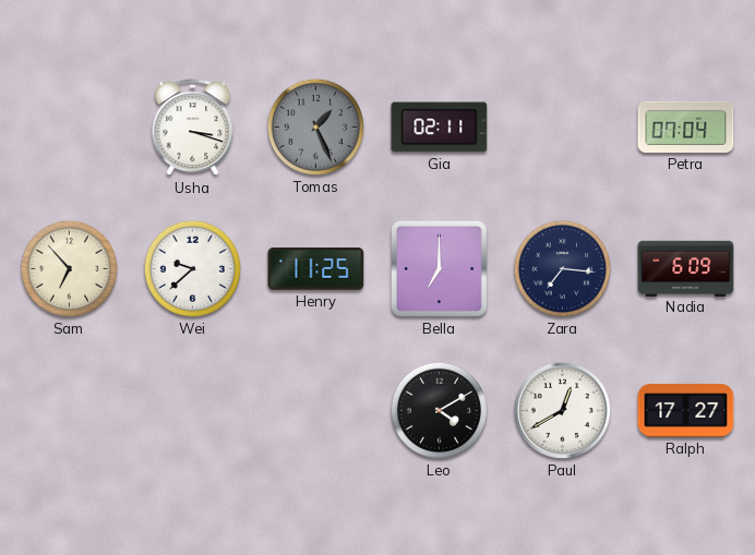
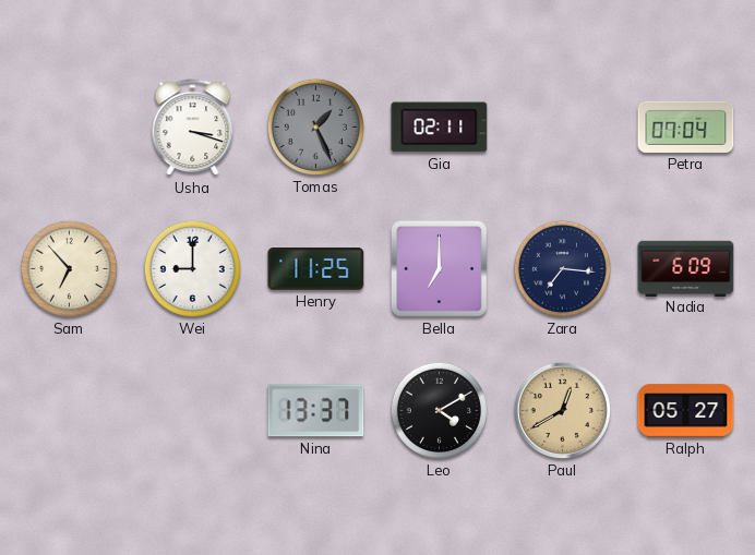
Wei: 9:38 -> 9:00 (192, 268)
Nina: none -> 13:37 (316, 411)
Paul dial: white -> champagne (562, 410)
Ralph: 17:27 -> 05:27 (686, 411)
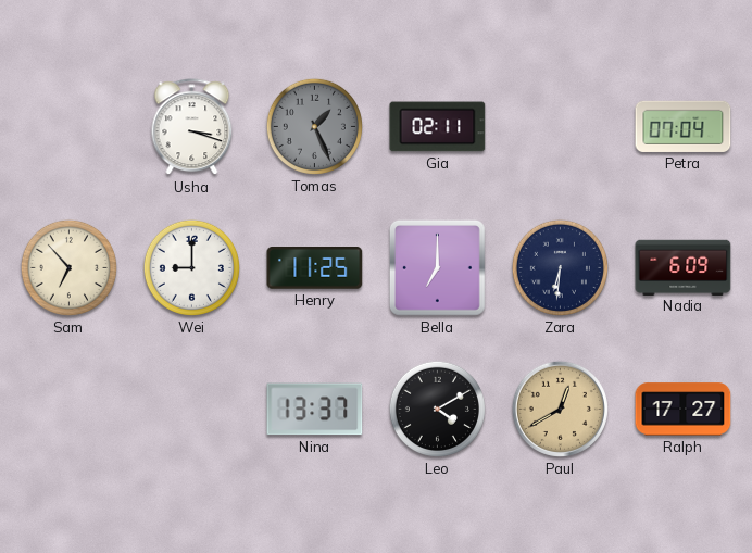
Zara: 7:16 -> 6:31 (560, 267)
Ralph: 05:27 -> 17:27 (684, 410)
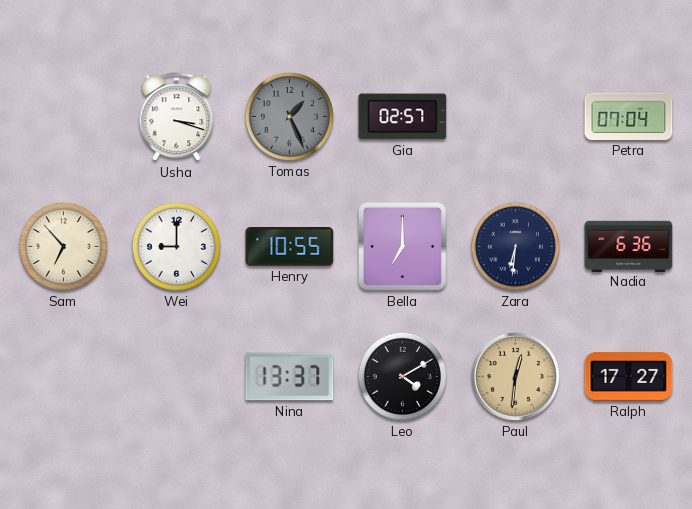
Gia: 02:11 -> 02:57 (403, 117)
Henry: 11:25 -> 10:55 (290, 247)
Nadia: 6:09 -> 6:36 (629, 246)
Paul: 12:40 -> 12:31 (515, 376)
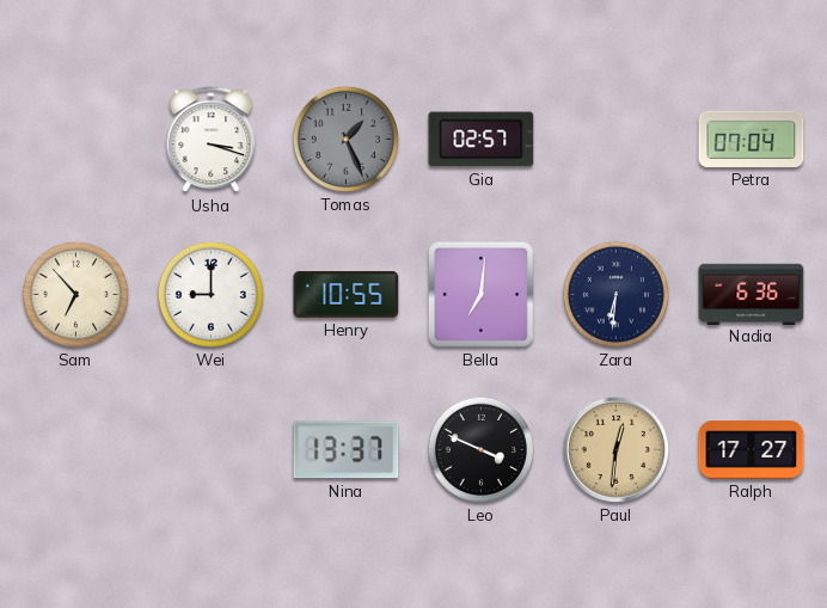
Bella: 7:00 -> 7:01 (480, 294)
Leo: 4:10 -> 3:49 (480, 449)
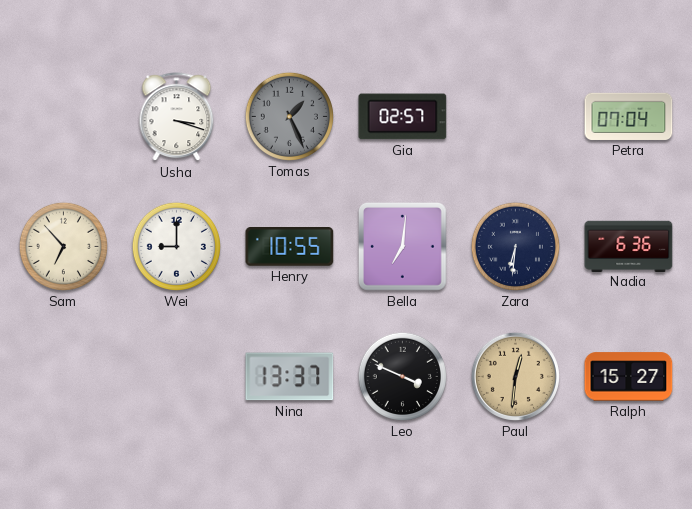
Ralph: 17:27 -> 15:27 (629, 377)
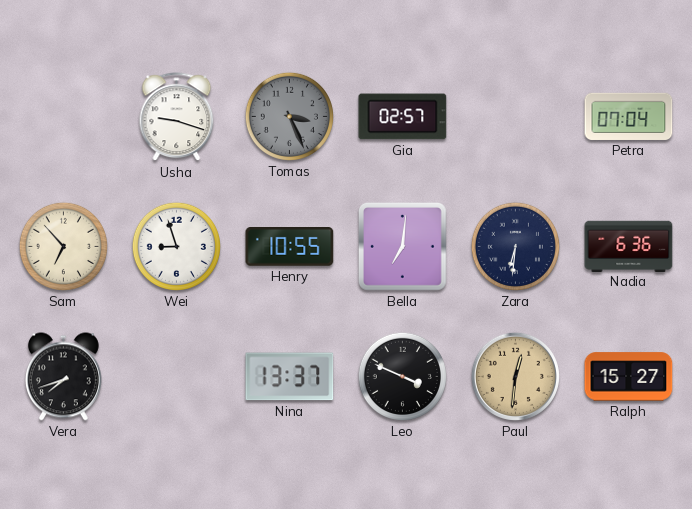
Usha: 3:18 -> 9:18 (177, 117)
Tomas: 1:26 -> 3:26 (289, 116)
Wei: 9:00 -> 8:57 (176, 246)
Vera: none -> 7:42 (63, 377)
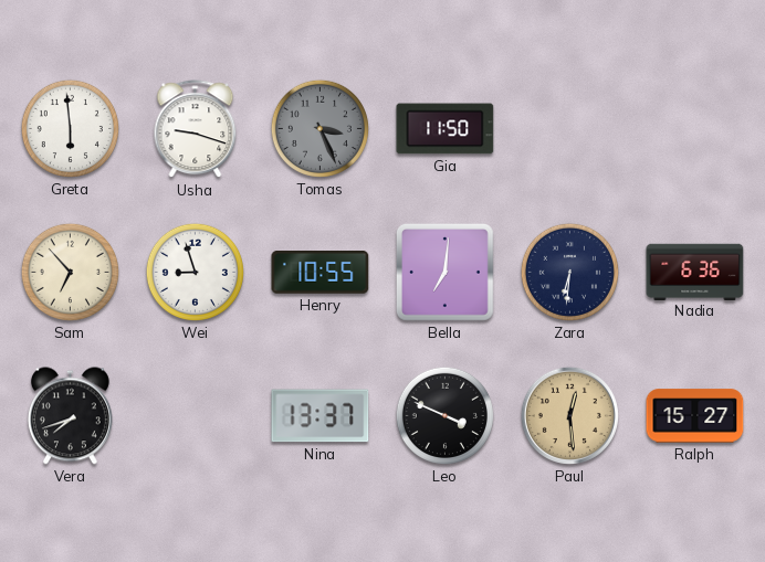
Greta: none -> 5:59 (70, 128)
Gia: 02:57 -> 11:50 (446, 129)
Petra: 07:04 -> none (629, 116)
Paul: 12:31 -> 12:29 (569, 415)
